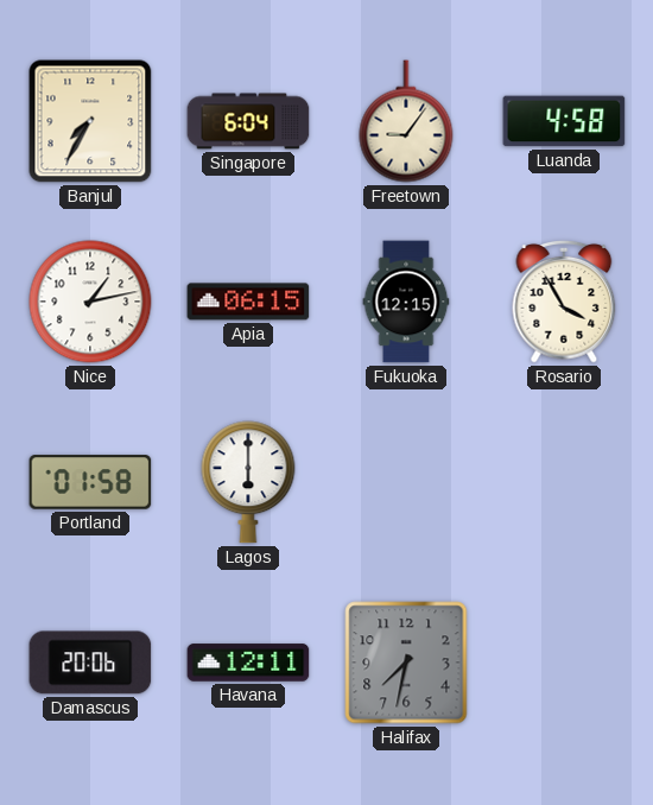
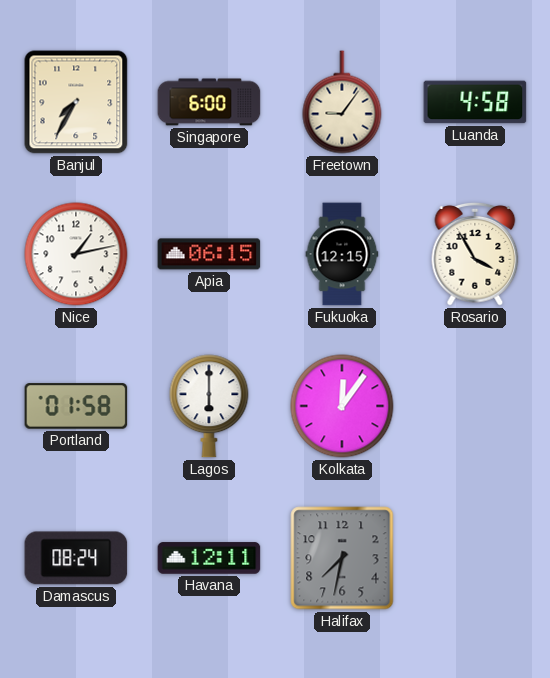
Singapore: 6:04 -> 6:00 (209, 102)
Kolkata: none -> 12:06 (342, 406)
Damascus: 20:06 -> 08:24 (76, 558)
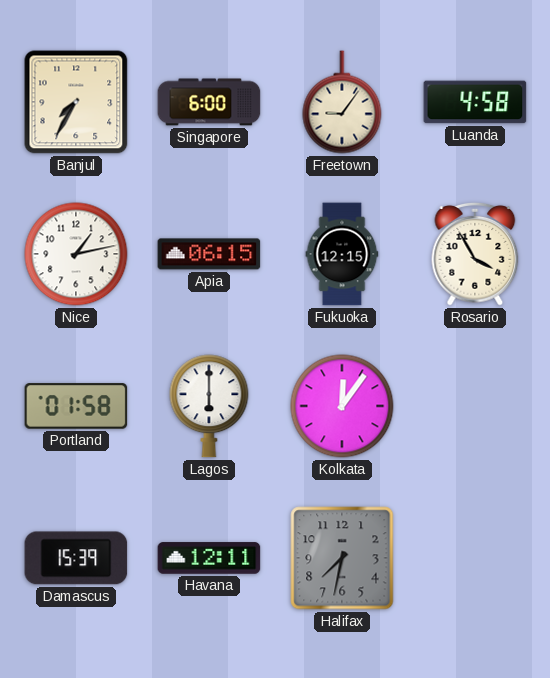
Damascus: 08:24 -> 15:39 (76, 558)
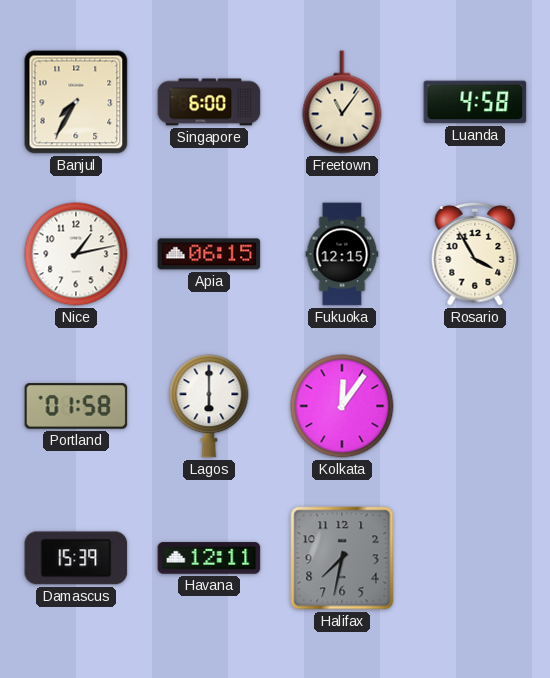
Freetown: 9:06 -> 11:06 (342, 102)
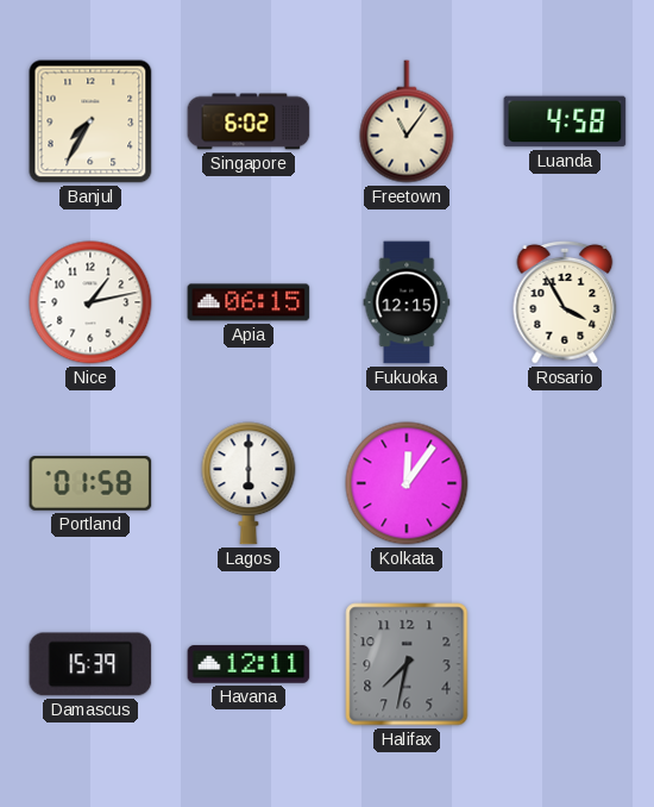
Singapore: 6:00 -> 6:02 (249, 121)
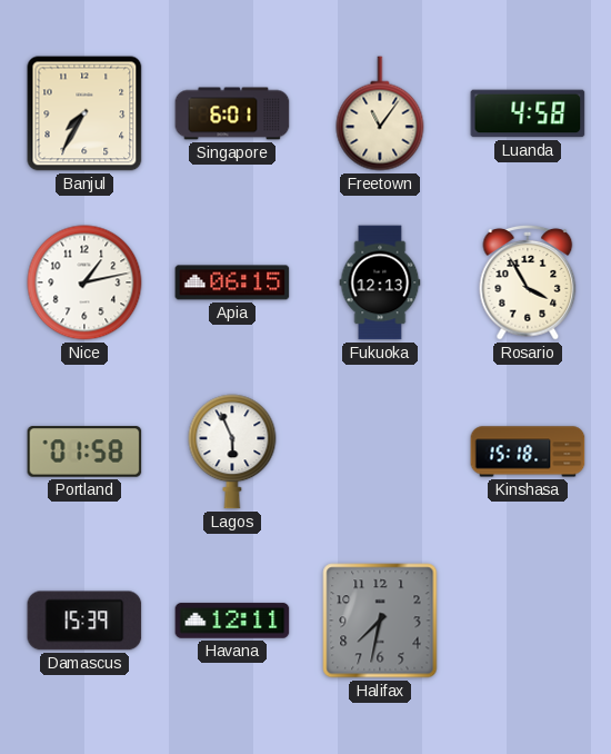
Singapore: 6:02 -> 6:01 (232, 113)
Fukuoka: 12:15 -> 12:13 (380, 282)
Lagos: 6:00 -> 5:56 (232, 452)
Kolkata: 12:06 -> none (407, 483)
Kinshasa: none -> 15:18 (528, 452)
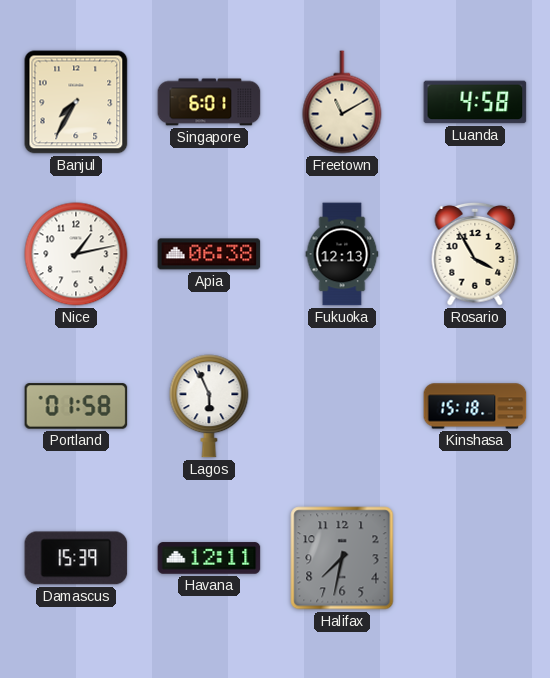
Freetown: 11:06 -> 11:10 (342, 102)
Apia: 06:15 -> 06:38 (209, 254)
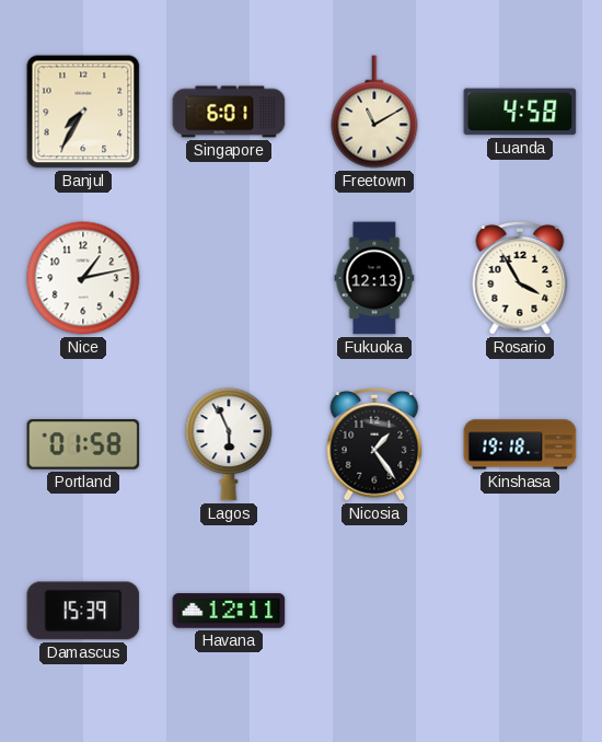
Apia: 06:38 -> none (209, 254)
Nicosia: none -> 1:24 (374, 444)
Kinshasa: 15:18 -> 19:18 (520, 444)
Halifax: 7:32 -> none (342, 558)
